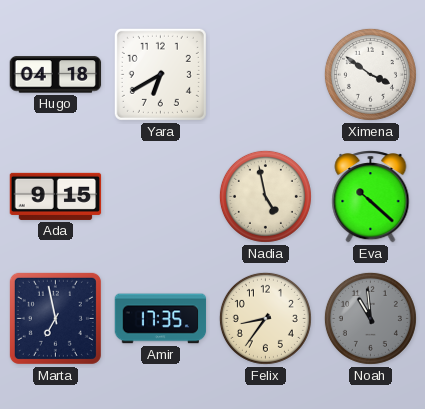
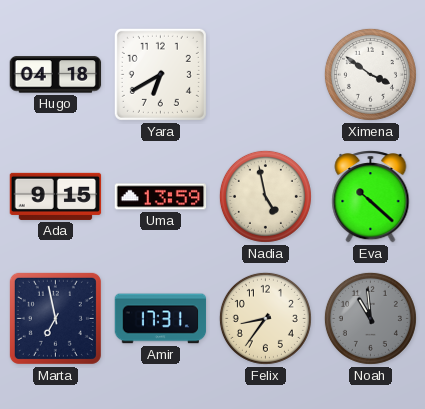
Uma: none -> 13:59 (161, 197)
Amir: 17:35 -> 17:31 (161, 319)
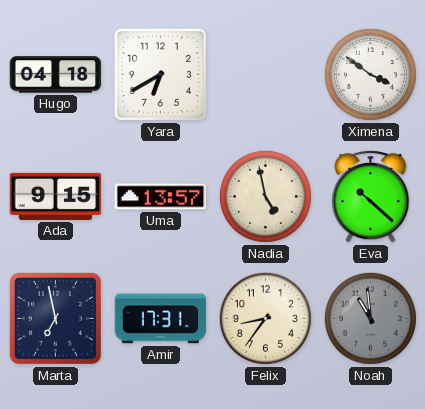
Uma: 13:59 -> 13:57 (161, 197)
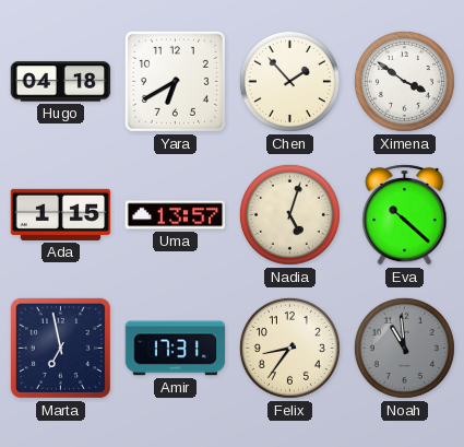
Chen: none -> 1:53 (289, 81)
Ada: 9:15 -> 1:15 (61, 214)
Nadia: 4:58 -> 5:03 (289, 214)
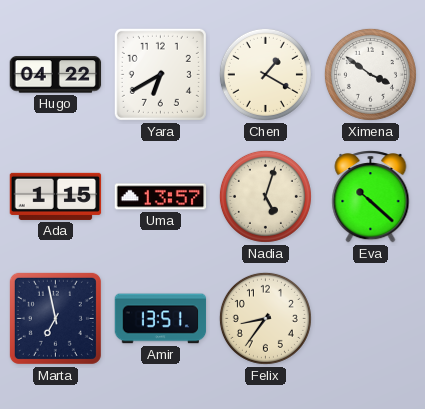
Hugo: 04:18 -> 04:22 (56, 75)
Chen: 1:53 -> 1:20 (265, 74)
Amir: 17:31 -> 13:51 (161, 319)
Noah: 10:59 -> none (404, 348)
